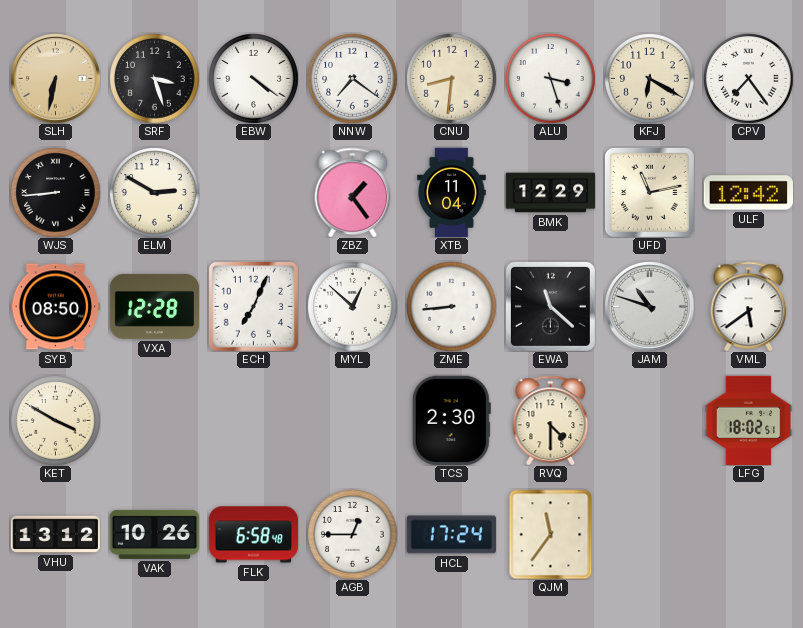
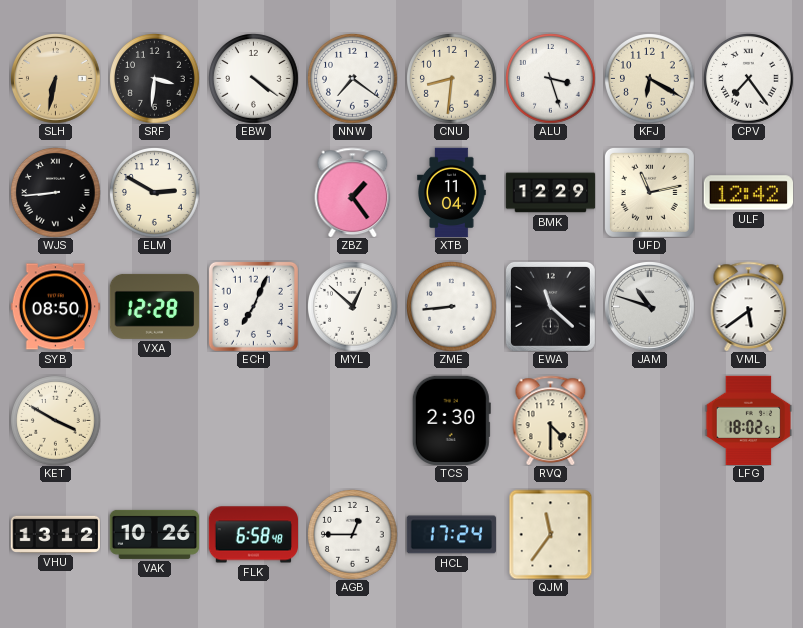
SRF: 3:27 -> 3:31 (155, 79)
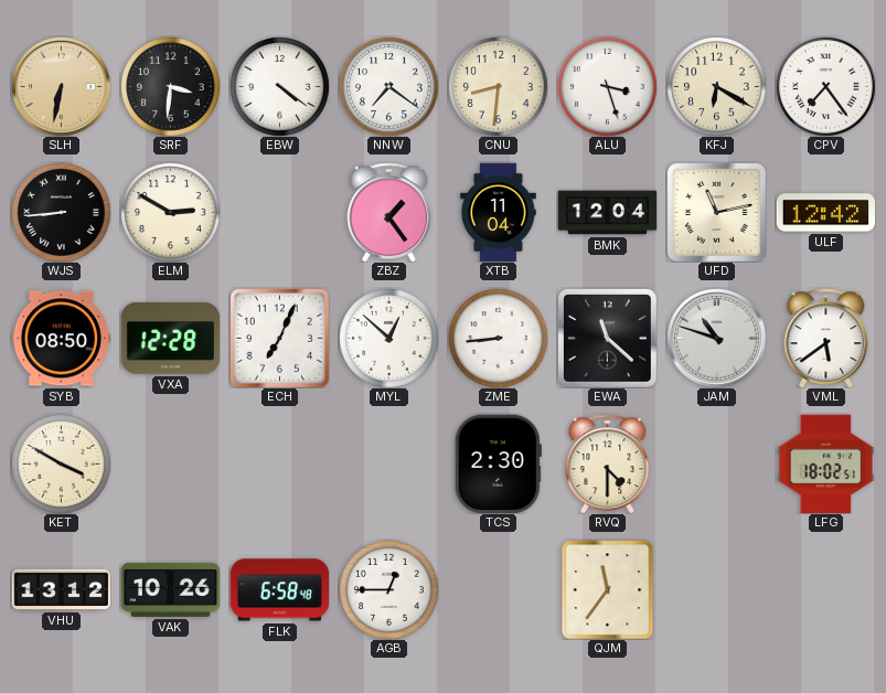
BMK: 12:29 -> 12:04 (607, 213)
HCL: 17:24 -> none (451, 535)
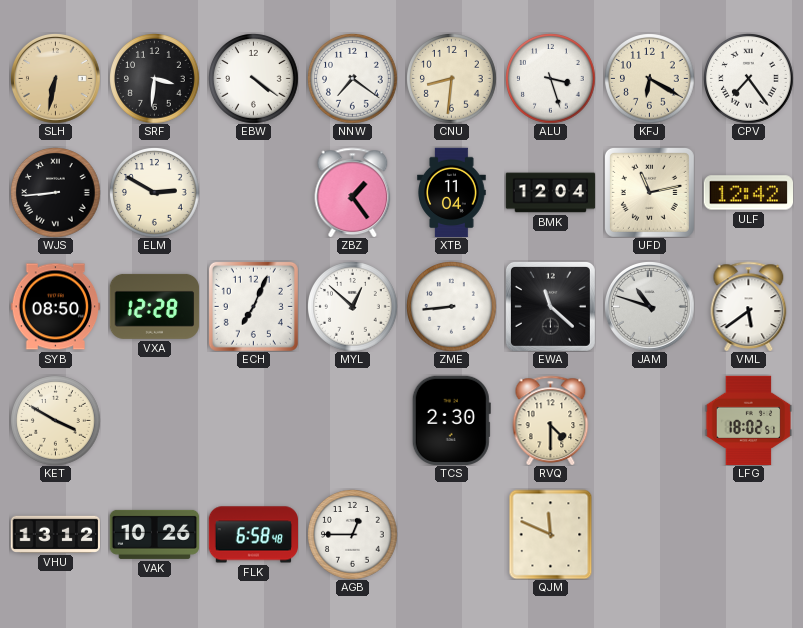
QJM: 11:36 -> 11:49 (551, 534)
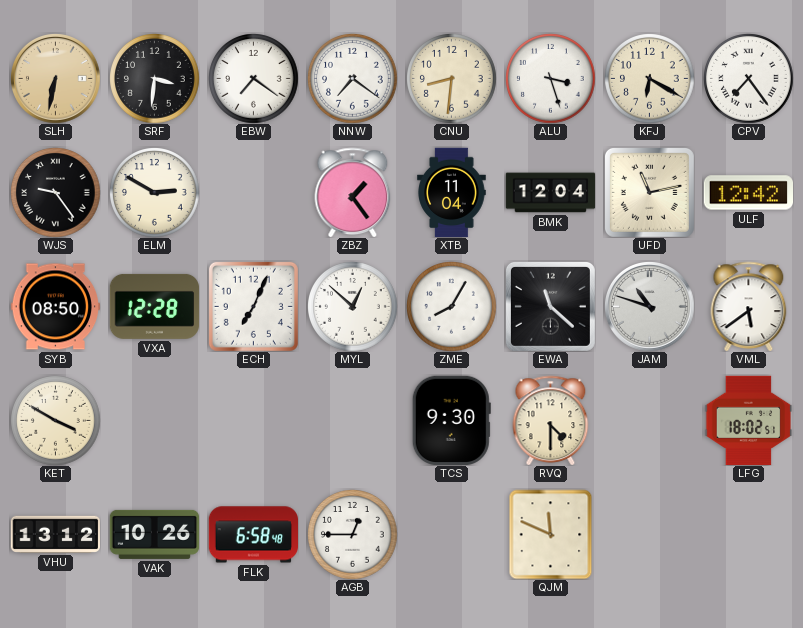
EBW: 4:21 -> 7:21 (254, 79)
WJS: 8:44 -> 9:24 (56, 193)
ZME: 8:44 -> 8:05 (452, 307)
TCS: 2:30 -> 9:30 (451, 420)
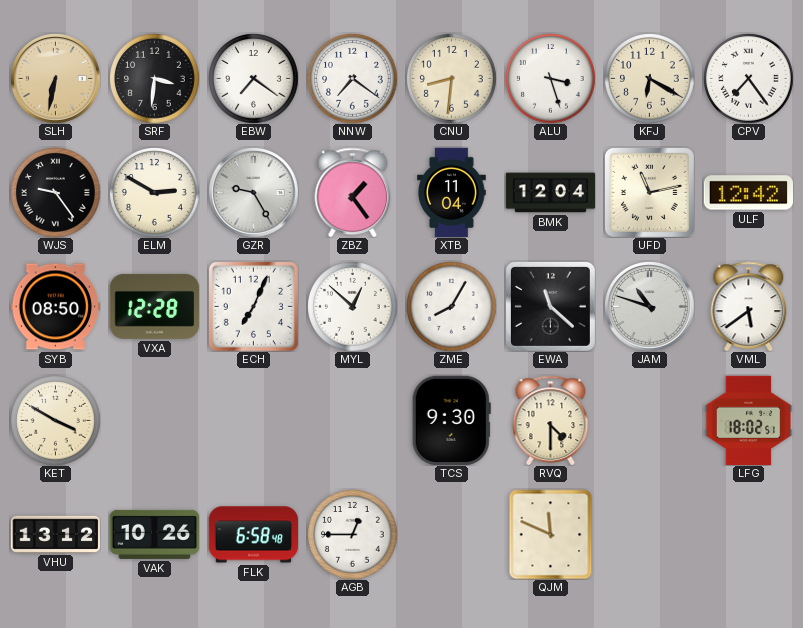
GZR: none -> 9:25 (254, 193)
